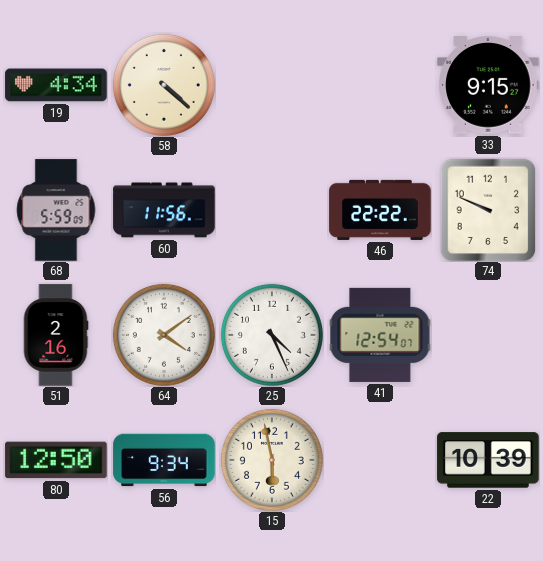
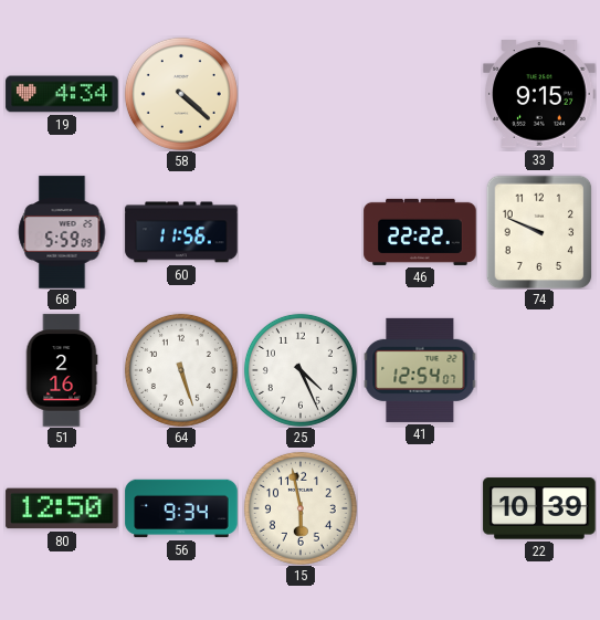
64: 4:09 -> 5:27 (181, 370)
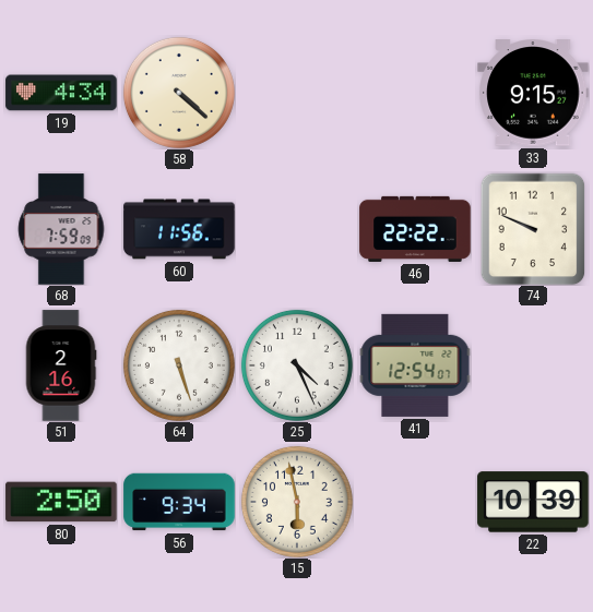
68: 5:59 -> 7:59 (61, 229)
80: 12:50 -> 2:50 (61, 502)
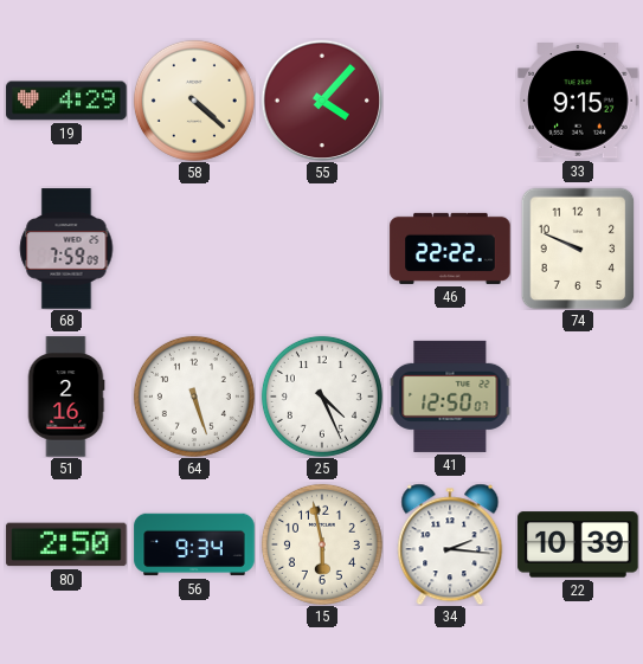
19: 4:34 -> 4:29 (66, 101)
55: none -> 4:07 (321, 99)
60: 11:56 -> none (179, 229)
41: 12:54 -> 12:50 (450, 397)
34: none -> 2:16 (450, 544)
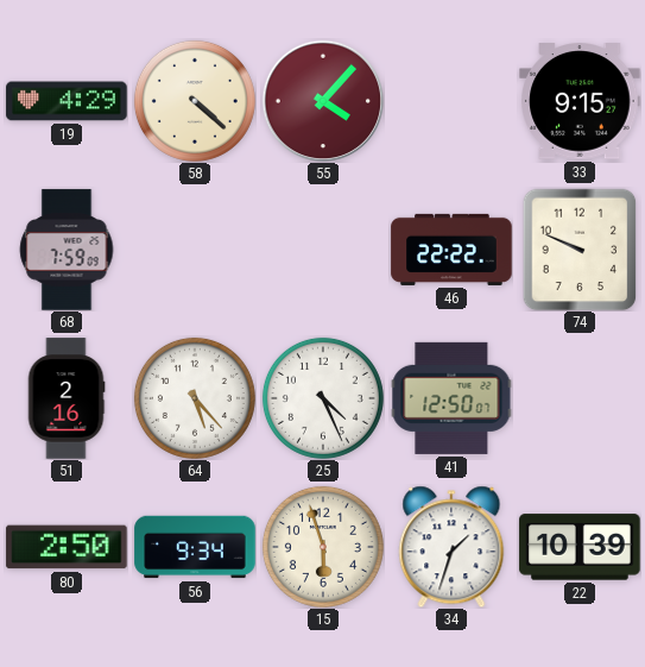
64: 5:27 -> 5:23 (195, 398)
15: 5:58 -> 5:57 (323, 547)
34: 2:16 -> 1:33 (451, 547)
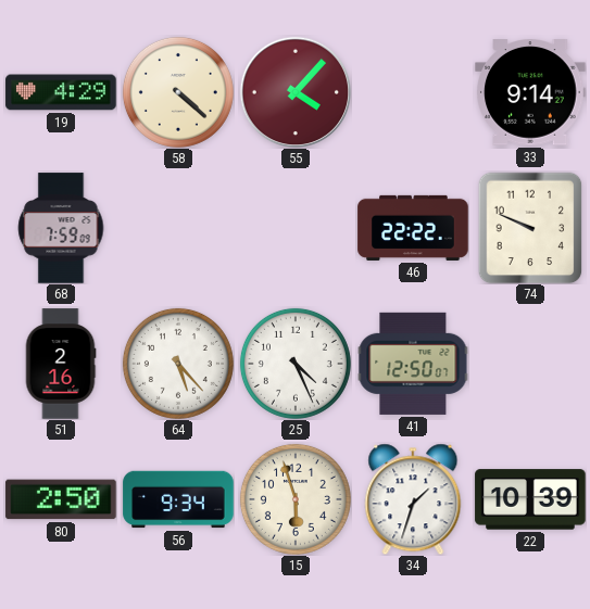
33: 9:15 -> 9:14 (530, 93)
